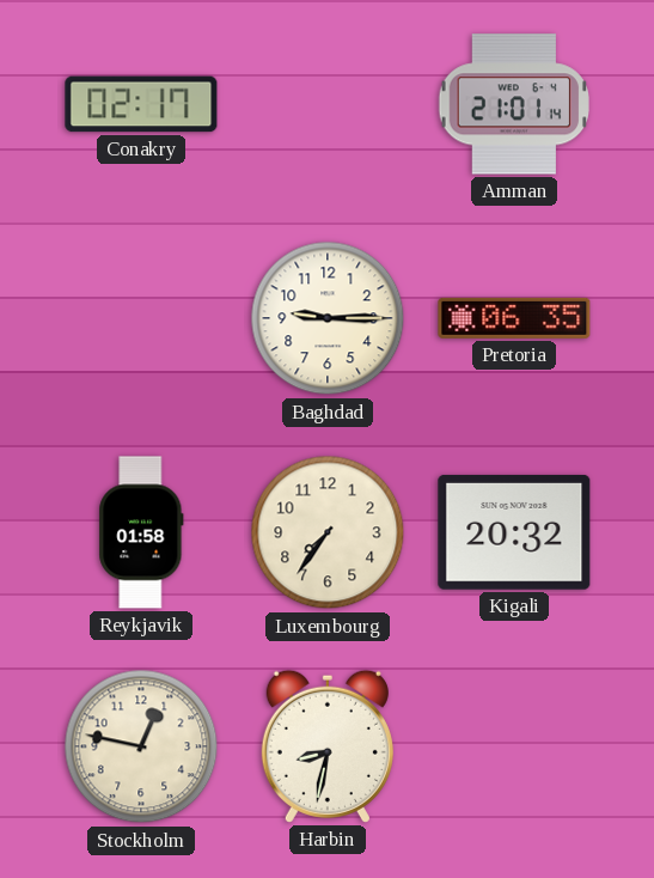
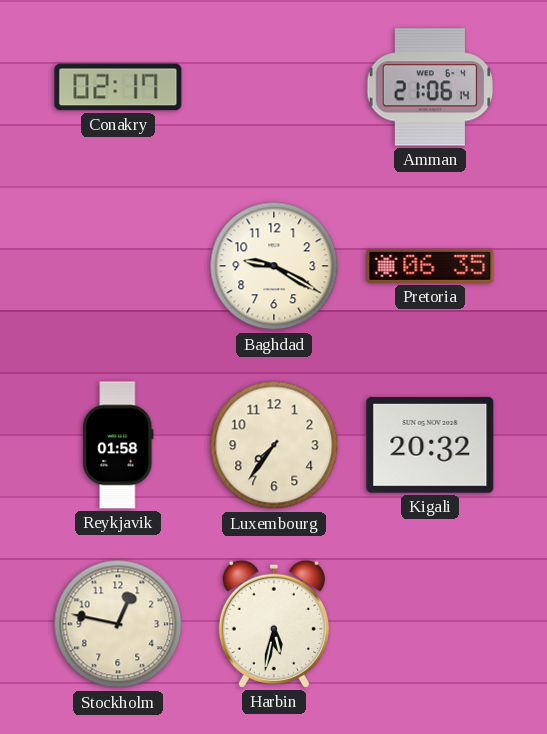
Amman: 21:01 -> 21:06 (430, 87)
Baghdad: 9:15 -> 9:20 (274, 266)
Harbin: 8:32 -> 5:32 (274, 624)
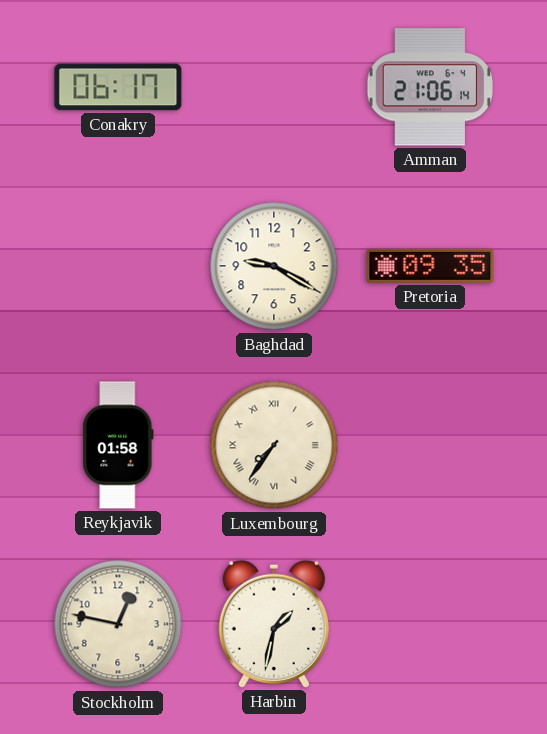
Conakry: 02:17 -> 06:17 (118, 87)
Pretoria: 06:35 -> 09:35 (430, 266)
Luxembourg numerals: Arabic -> Roman (274, 445)
Kigali: 20:32 -> none (430, 445)
Harbin: 5:32 -> 1:32 (274, 624)
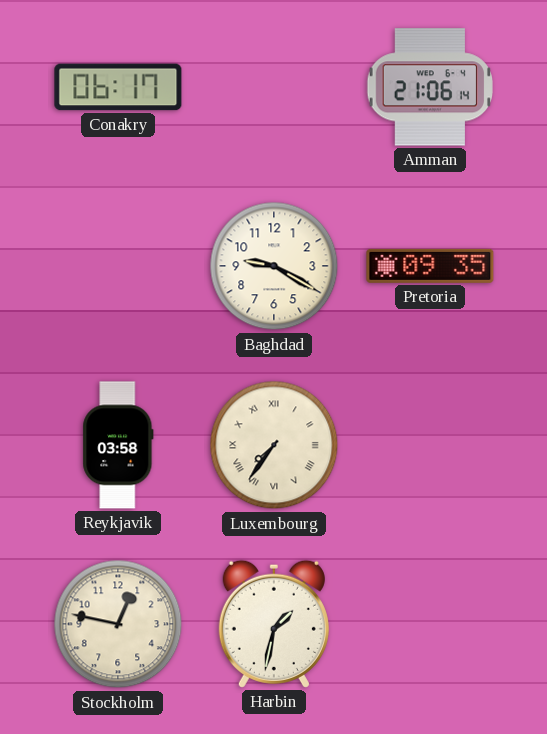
Reykjavik: 01:58 -> 03:58 (118, 445)
